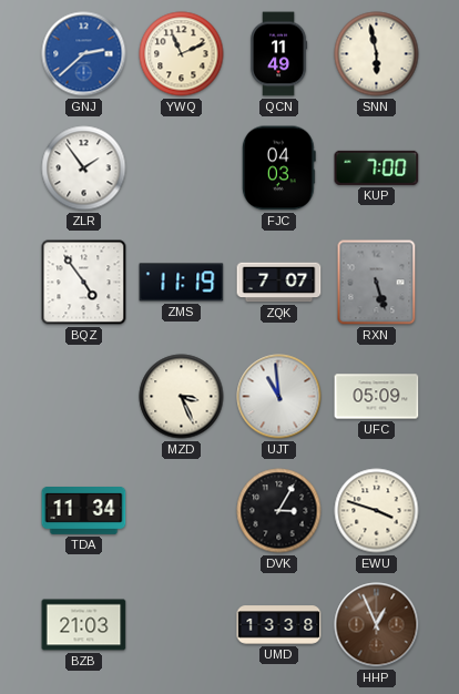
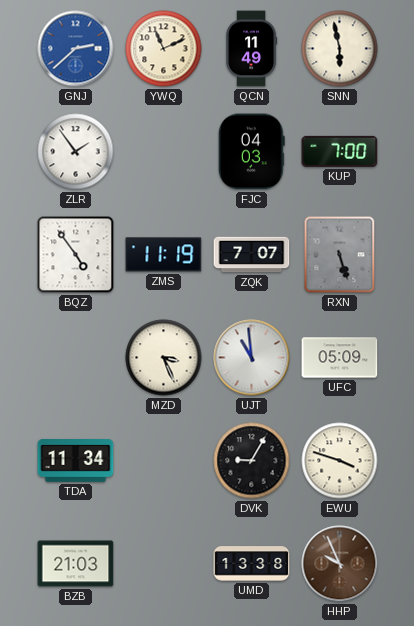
DVK: 3:05 -> 9:05 (252, 461)
HHP: 12:56 -> 9:56 (340, 564)
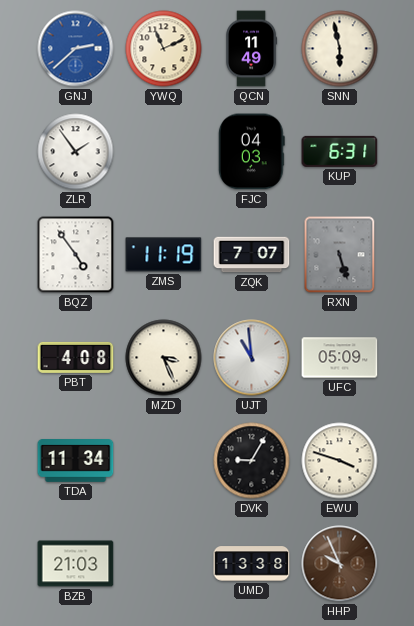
KUP: 7:00 -> 6:31 (340, 151)
PBT: none -> 4:08 (76, 357)
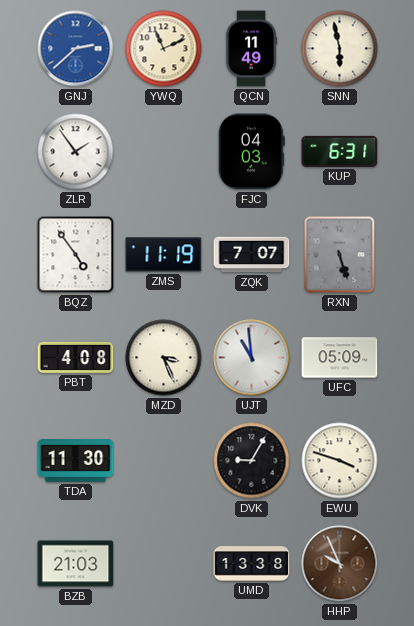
TDA: 11:34 -> 11:30 (76, 461)
